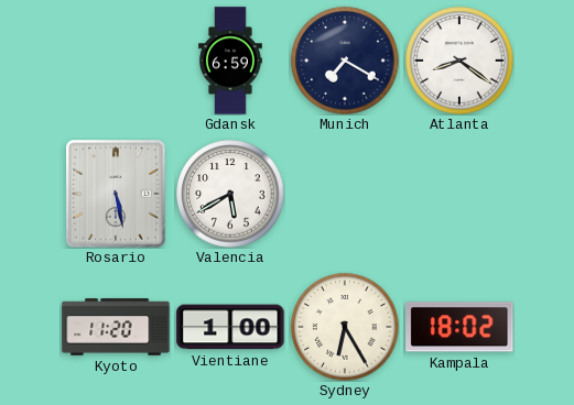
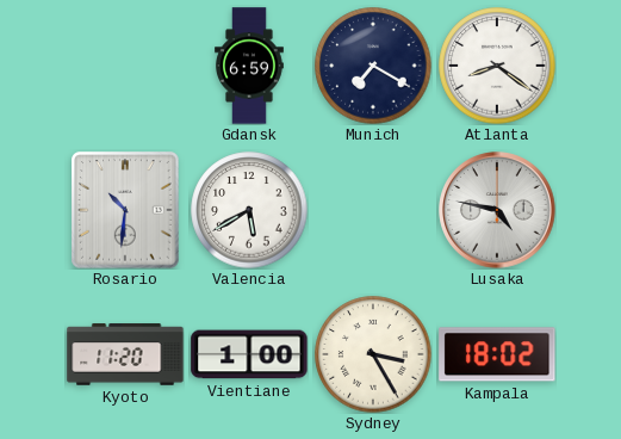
Rosario: 5:28 -> 10:31 (125, 210)
Lusaka: none -> 4:47 (497, 210)
Sydney: 6:25 -> 3:25 (373, 354)
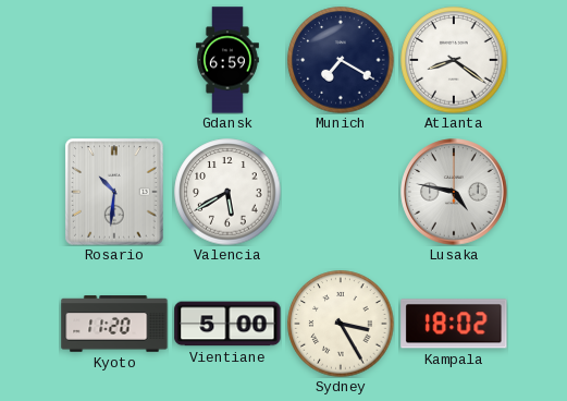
Vientiane: 1:00 -> 5:00 (227, 324)
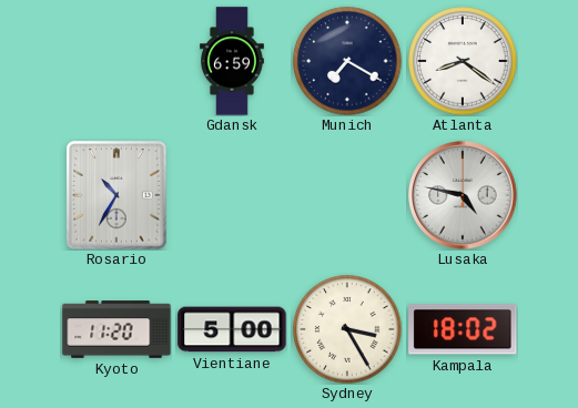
Rosario: 10:31 -> 10:35 (116, 195)
Valencia: 5:40 -> none (227, 192)
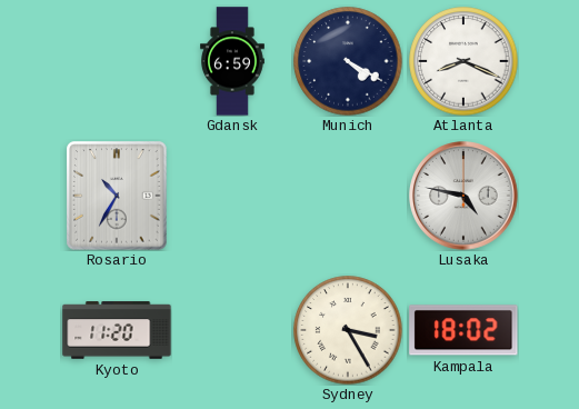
Munich: 7:20 -> 4:20 (348, 61)
Atlanta: 8:21 -> 8:19 (463, 61)
Vientiane: 5:00 -> none (232, 329)
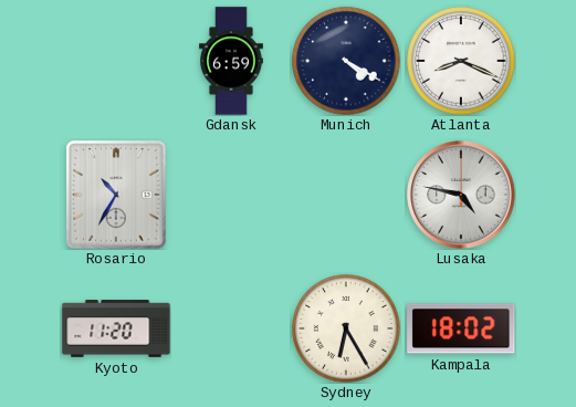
Sydney: 3:25 -> 6:25 (346, 328)
